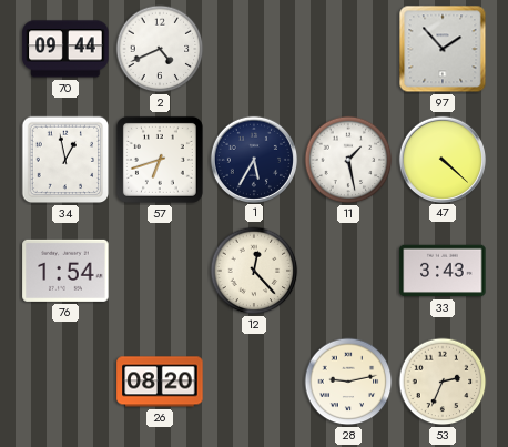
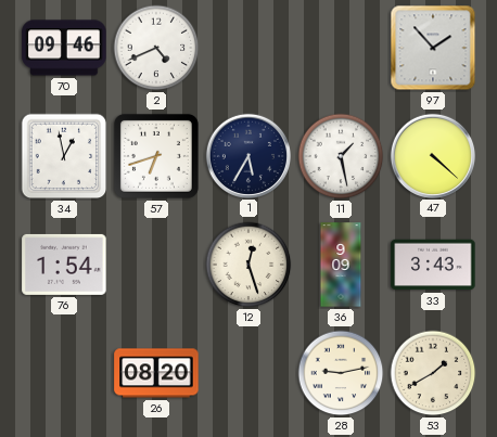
70: 09:44 -> 09:46 (64, 48)
12: 12:23 -> 12:27 (248, 265)
36: none -> 9:09 (341, 265)
53: 2:34 -> 1:40 (433, 373)
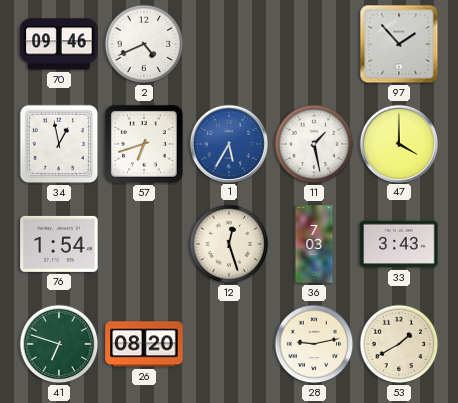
1 dial: navy -> blue (228, 143)
47: 4:22 -> 4:00 (398, 143)
36: 9:09 -> 7:03 (314, 244)
41: none -> 6:48 (59, 344)
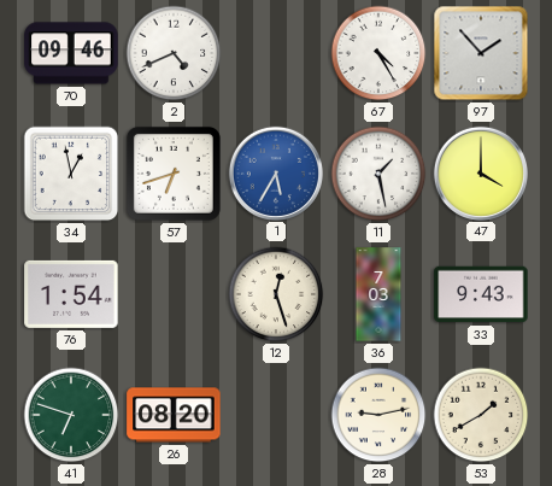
67: none -> 4:25 (378, 53)
33: 3:43 -> 9:43 (481, 294)
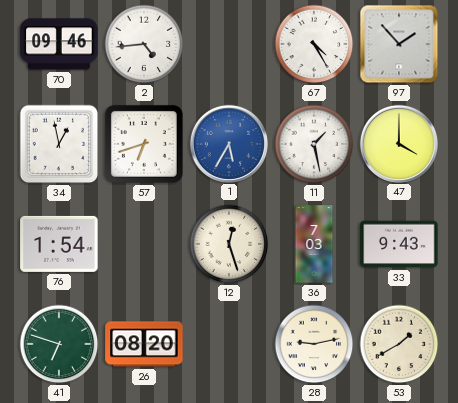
2: 4:41 -> 4:44 (144, 44)
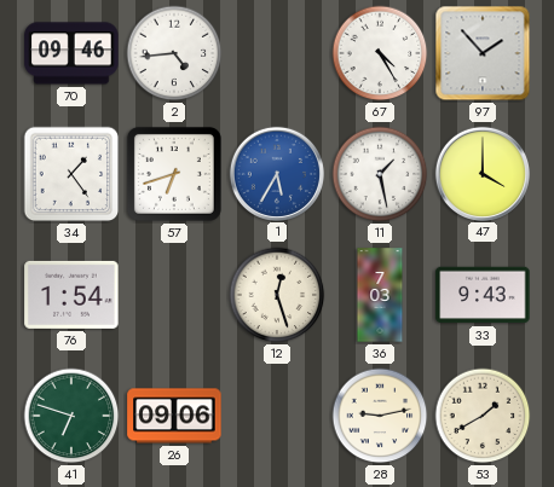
34: 12:58 -> 1:24 (71, 174)
26: 08:20 -> 09:06 (174, 416)
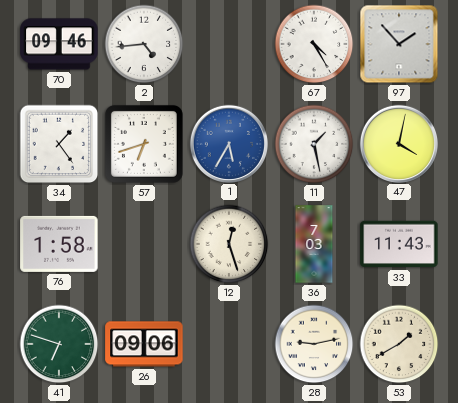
47: 4:00 -> 4:02 (398, 143)
76: 1:54 -> 1:58 (59, 244)
33: 9:43 -> 11:43 (399, 244)
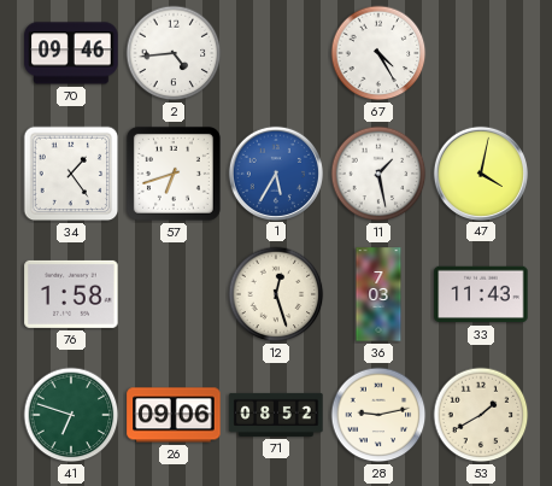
97: 1:53 -> none (399, 44)
71: none -> 08:52 (276, 415)
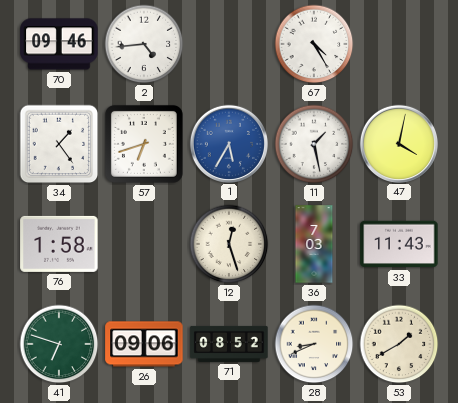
28: 9:13 -> 8:41 (314, 344)
